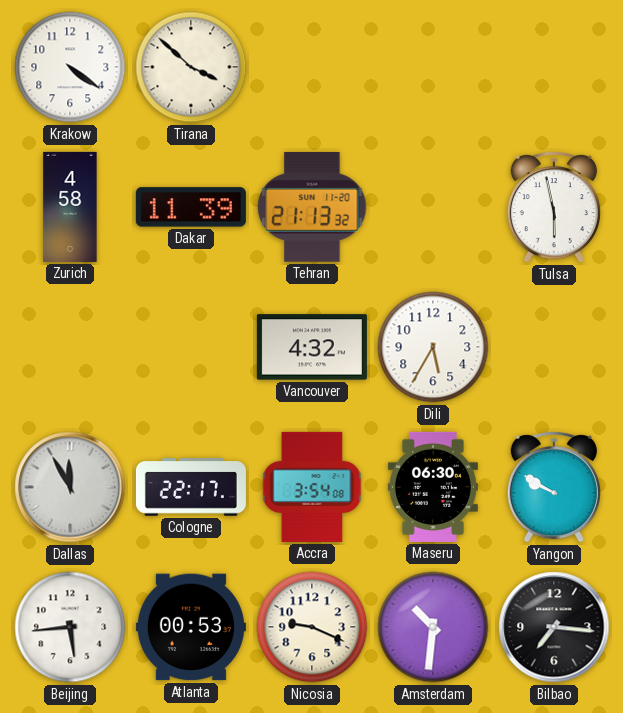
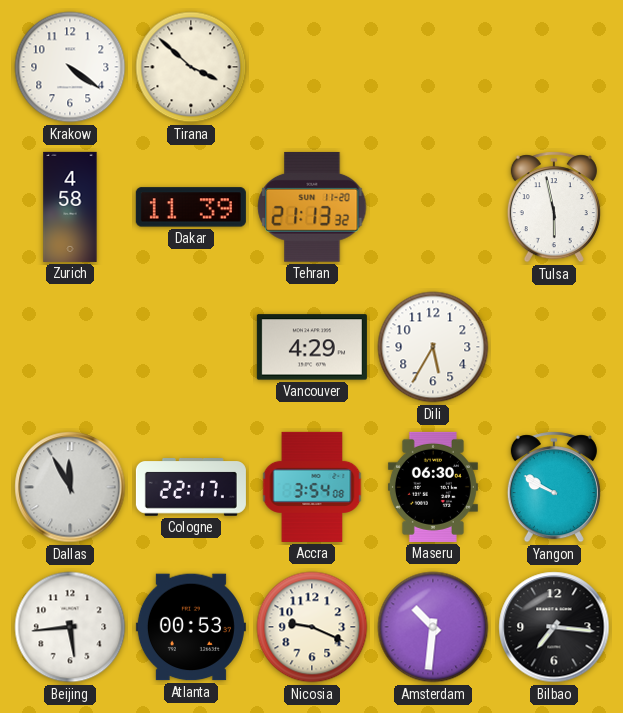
Vancouver: 4:32 -> 4:29 (312, 347)
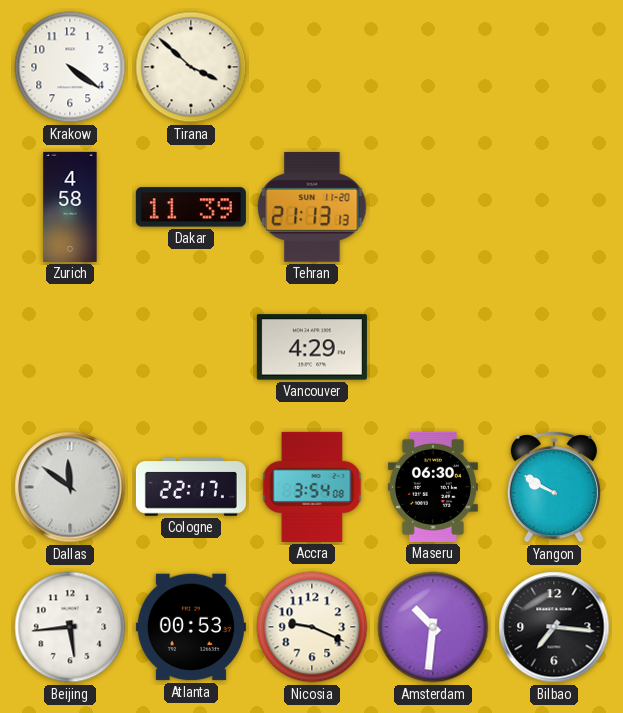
Tehran: 21:13:32 -> 21:13:13 (312, 207)
Tulsa: 5:58 -> none (554, 207)
Dili: 5:35 -> none (433, 347)
Dallas: 11:55 -> 11:51 (70, 487)
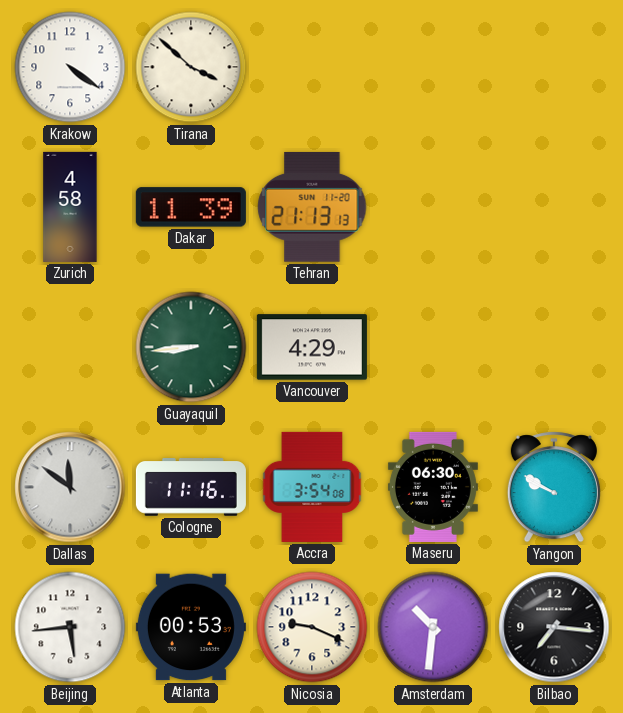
Guayaquil: none -> 8:44 (191, 347)
Cologne: 22:17 -> 11:16 (191, 488)
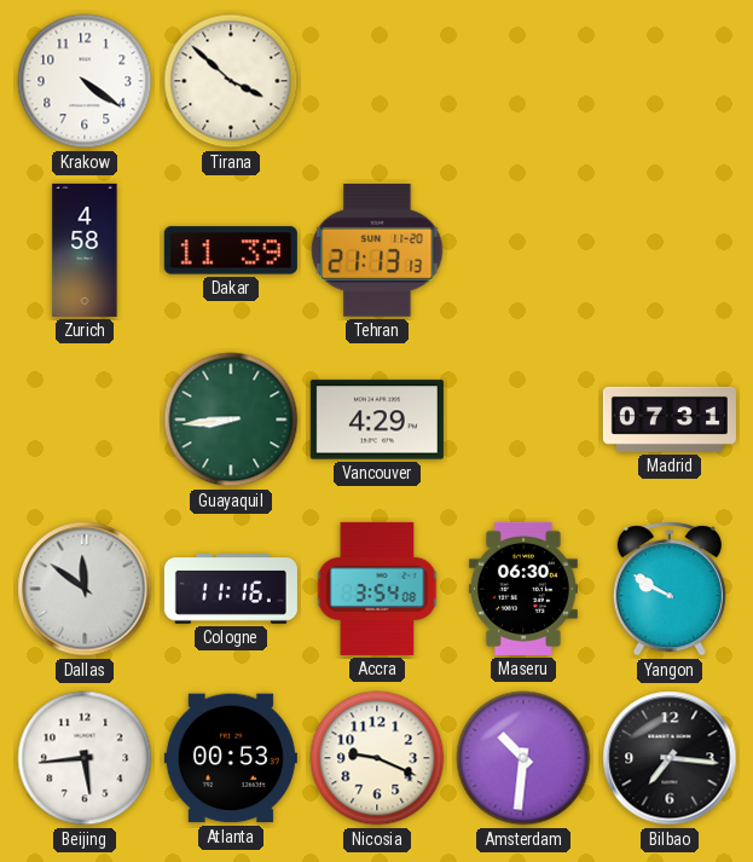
Madrid: none -> 07:31 (670, 420)
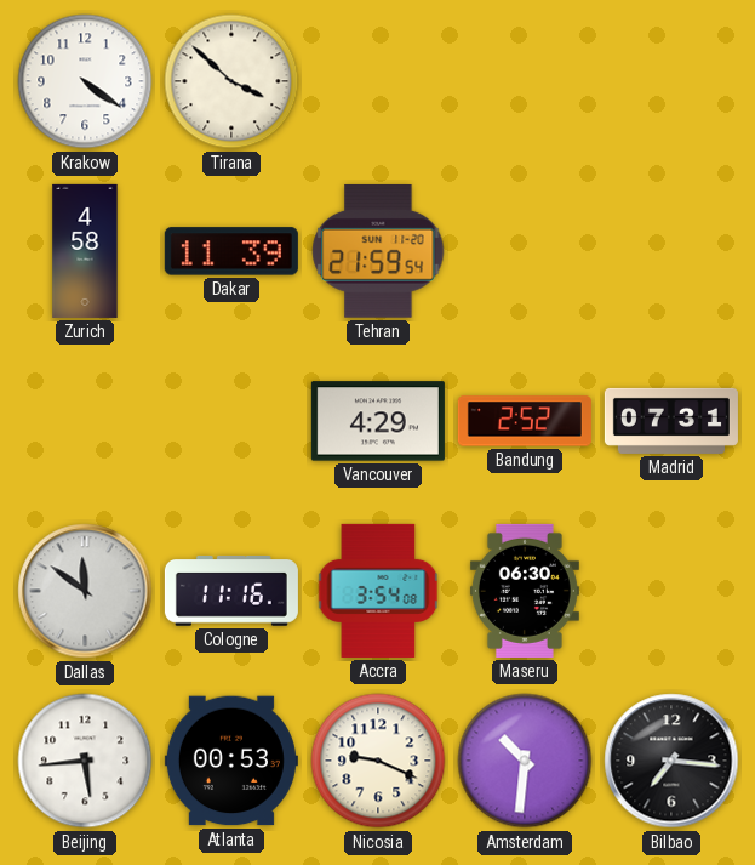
Tehran: 21:13 -> 21:59 (378, 251)
Guayaquil: 8:44 -> none (231, 420)
Bandung: none -> 2:52 (525, 421)
Yangon: 9:50 -> none (670, 589)
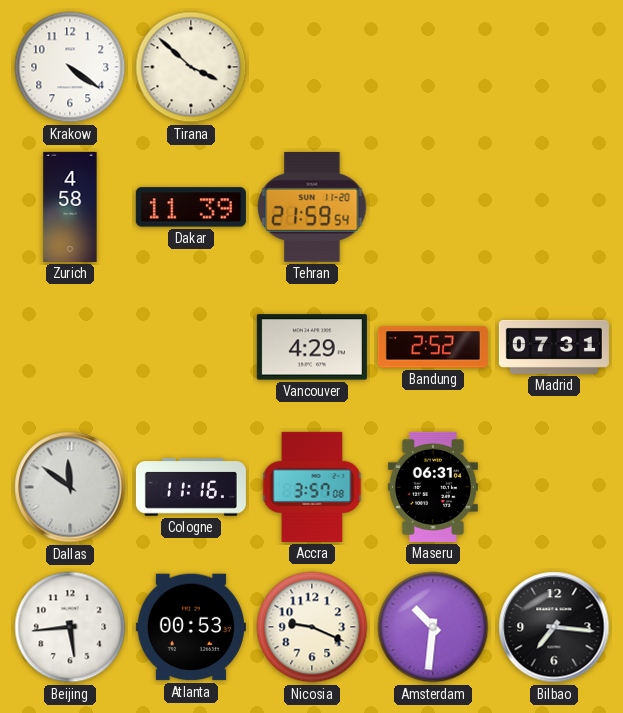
Accra: 3:54 -> 3:57 (312, 487)
Maseru: 06:30 -> 06:31 (433, 487)
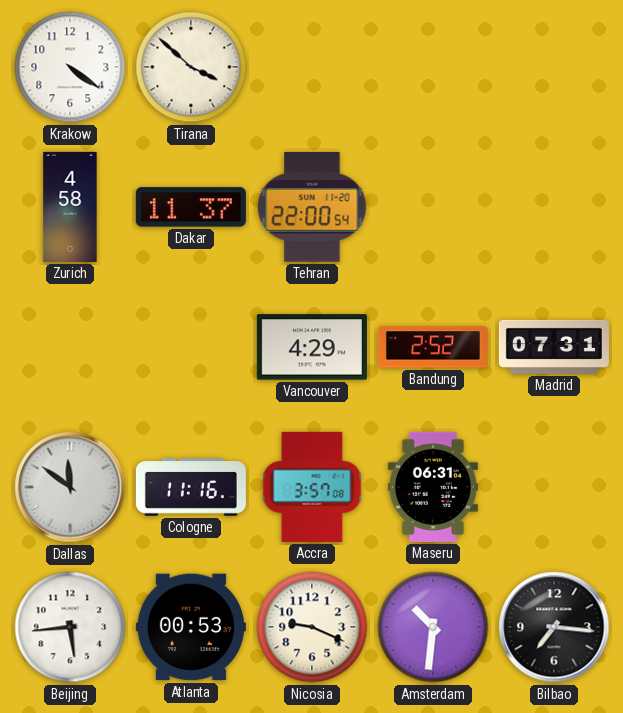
Dakar: 11:39 -> 11:37 (191, 207)
Tehran: 21:59 -> 22:00 (312, 207)
